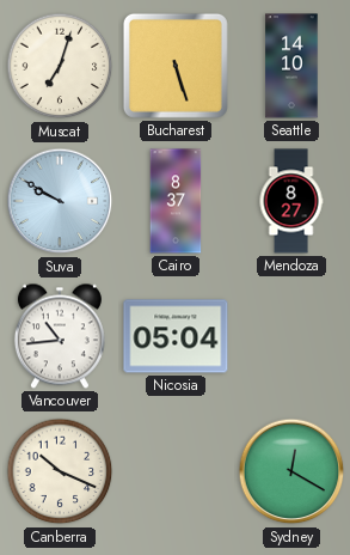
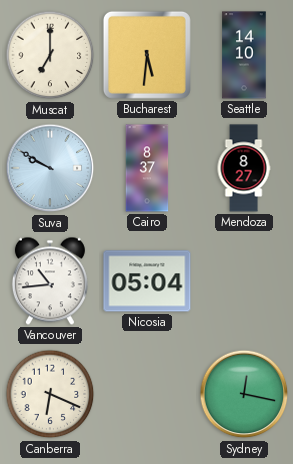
Muscat: 7:03 -> 7:00 (50, 55)
Bucharest: 5:27 -> 5:31 (147, 55)
Canberra: 10:19 -> 6:19 (50, 394)
Sydney: 12:20 -> 12:17 (244, 394)
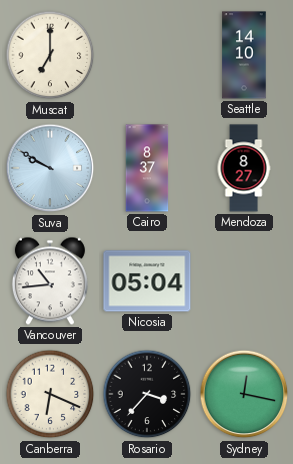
Bucharest: 5:31 -> none (147, 55)
Rosario: none -> 3:37 (147, 394)
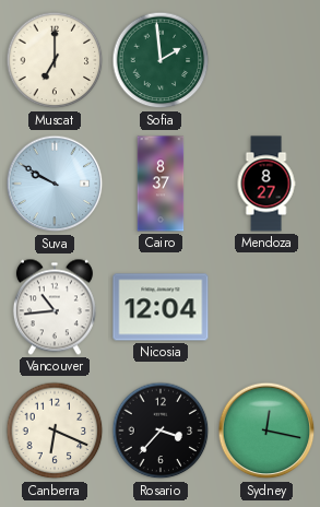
Sofia: none -> 1:59 (161, 60)
Seattle: 14:10 -> none (244, 55)
Nicosia: 05:04 -> 12:04 (161, 307)
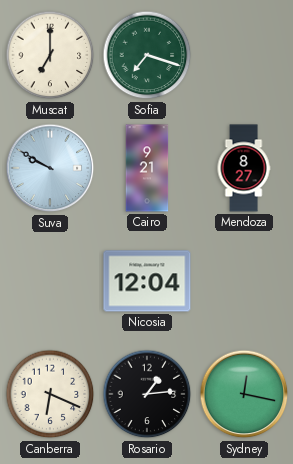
Sofia: 1:59 -> 7:18 (147, 55)
Cairo: 8:37 -> 9:21 (147, 168)
Vancouver: 10:44 -> none (55, 307)
Rosario: 3:37 -> 1:14 (147, 394)
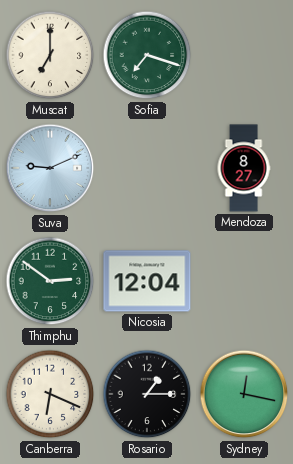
Suva: 9:50 -> 9:11 (50, 168)
Cairo: 9:21 -> none (147, 168)
Thimphu: none -> 2:51 (50, 281)
Rosario: 1:14 -> 1:15 (147, 394)
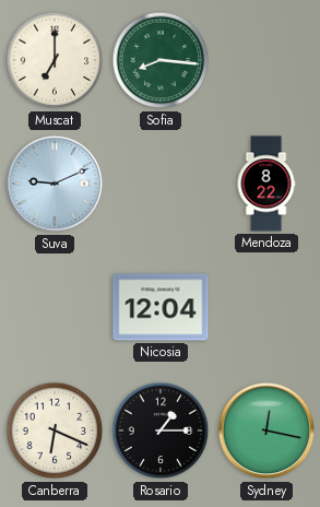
Sofia: 7:18 -> 8:16 (161, 60)
Mendoza: 8:27 -> 8:22 (266, 184)
Thimphu: 2:51 -> none (50, 281)
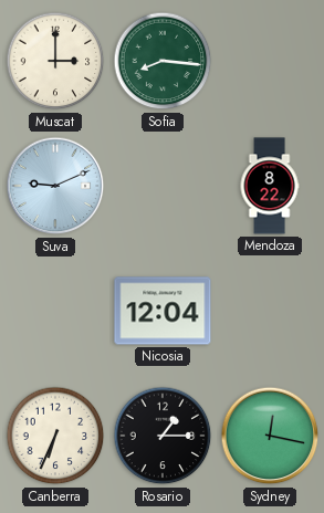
Muscat: 7:00 -> 3:00 (55, 61)
Canberra: 6:19 -> 6:34 (55, 436)
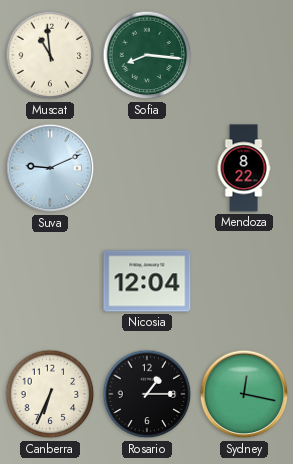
Muscat: 3:00 -> 10:59 (50, 55)
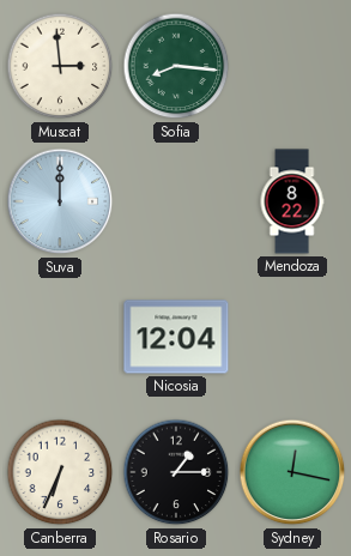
Muscat: 10:59 -> 2:59 (60, 66)
Suva: 9:11 -> 12:00 (60, 201)
